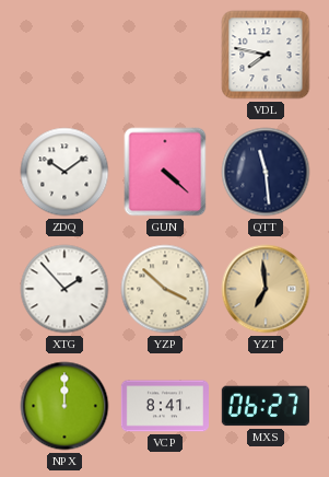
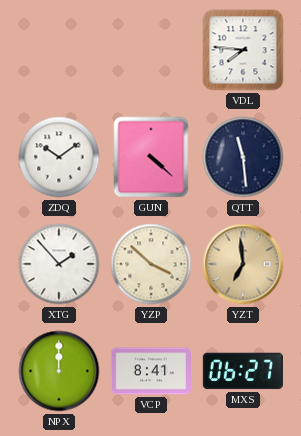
VDL: 7:47 -> 7:46 (243, 50)
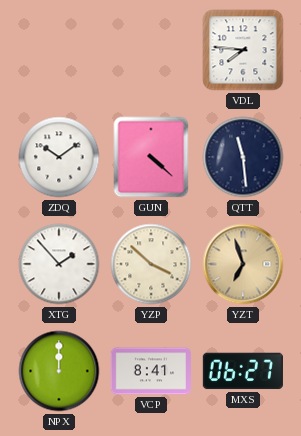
YZT: 6:59 -> 6:57 (243, 264)
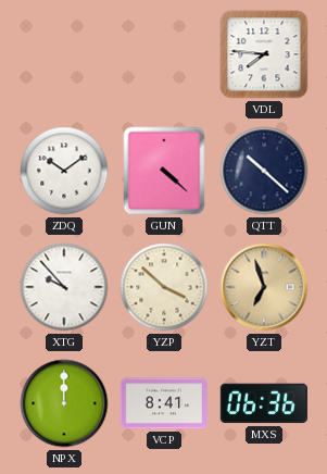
QTT: 11:29 -> 10:22 (264, 171)
XTG: 1:53 -> 9:53 (64, 287)
MXS: 06:27 -> 06:36 (264, 403)
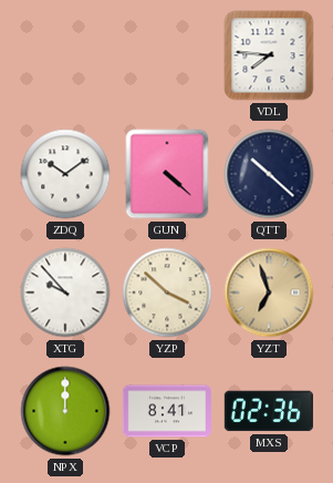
MXS: 06:36 -> 02:36 (269, 411)
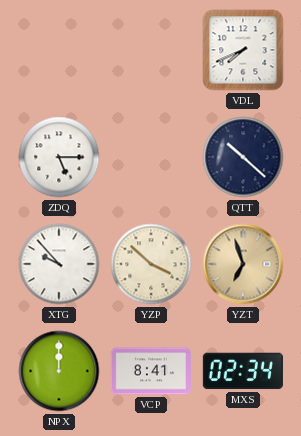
VDL: 7:46 -> 7:41 (243, 50)
ZDQ: 10:09 -> 5:15 (59, 157)
GUN: 4:22 -> none (167, 174)
MXS: 02:36 -> 02:34 (243, 371)
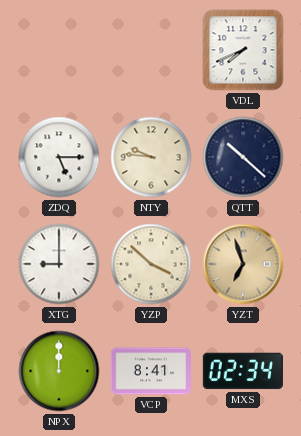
NTY: none -> 9:46 (151, 157)
XTG: 9:53 -> 9:00 (59, 264)
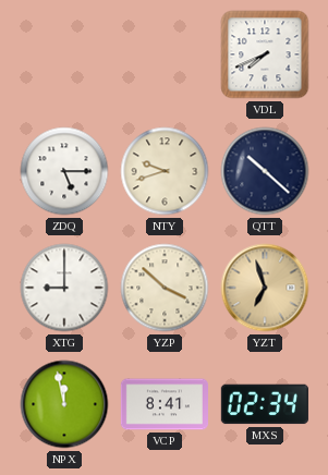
NTY: 9:46 -> 9:42 (165, 171)
NPX: 12:00 -> 11:58 (64, 404)
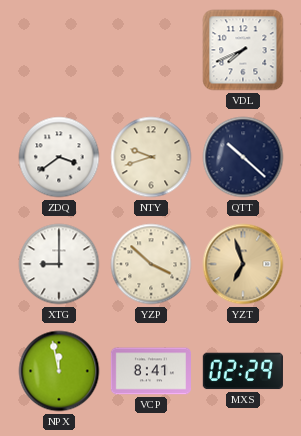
ZDQ: 5:15 -> 3:39 (59, 157)
MXS: 02:34 -> 02:29 (243, 371)
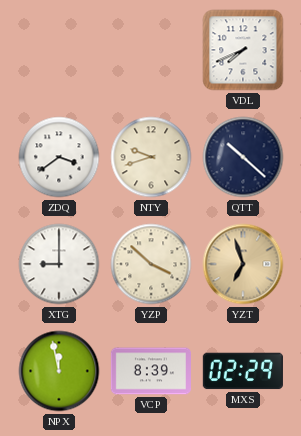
VCP: 8:41 -> 8:39 (150, 371)
